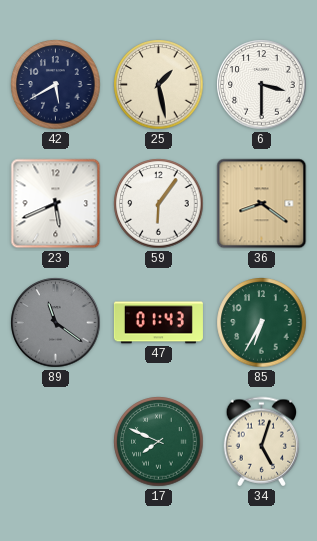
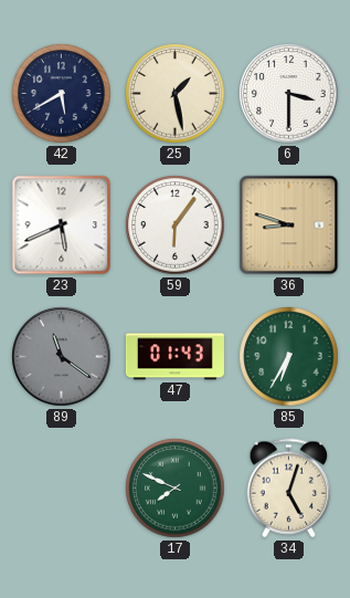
36: 8:21 -> 8:48 (289, 225)
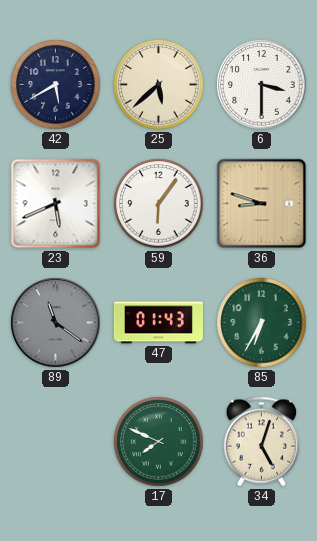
25: 1:28 -> 5:38 (159, 85)
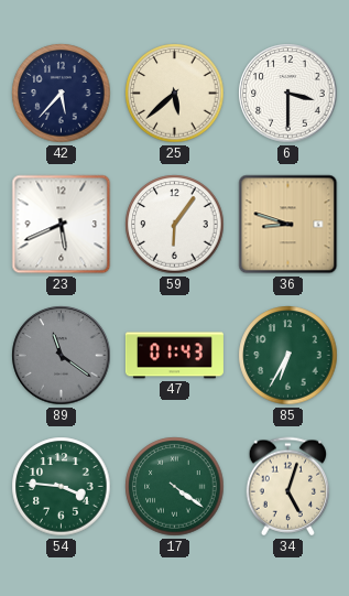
42: 5:40 -> 5:37 (62, 94)
54: none -> 3:46 (62, 487)
17: 7:49 -> 4:21 (175, 487)
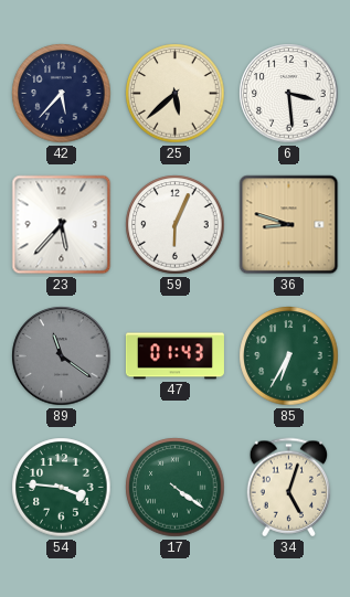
6: 3:30 -> 3:29 (289, 94)
23: 5:41 -> 5:37 (62, 225)
59: 6:06 -> 6:04 (176, 225)
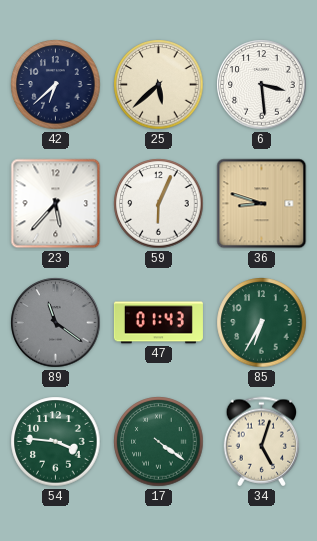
42: 5:37 -> 6:38 (56, 85)
